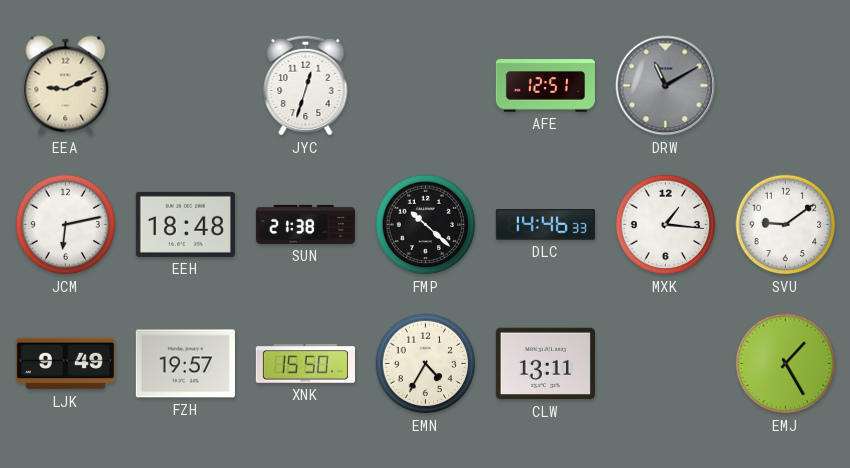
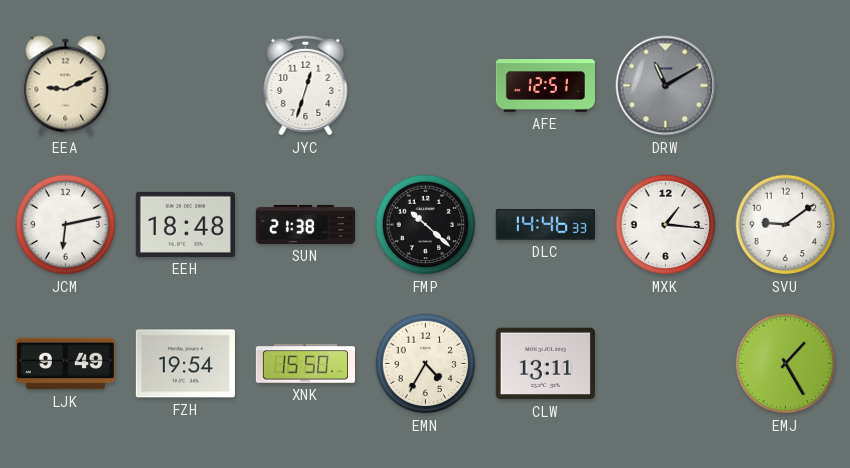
FZH: 19:57 -> 19:54 (185, 364)
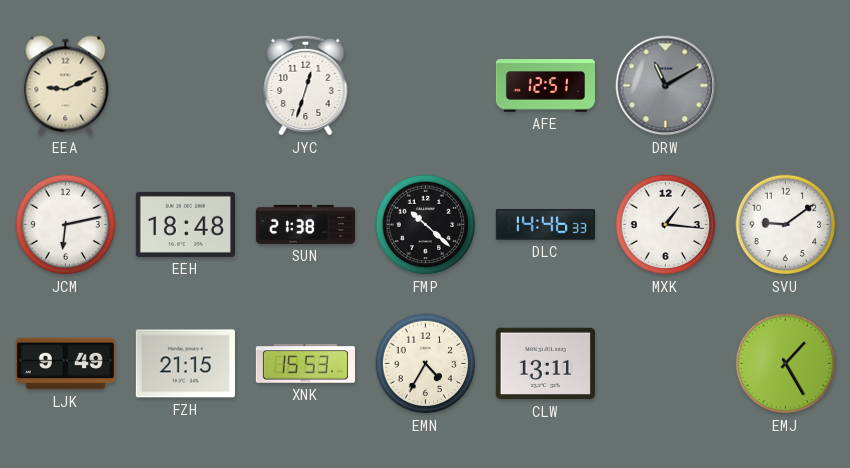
FZH: 19:54 -> 21:15 (185, 364)
XNK: 15:50 -> 15:53 (305, 364)
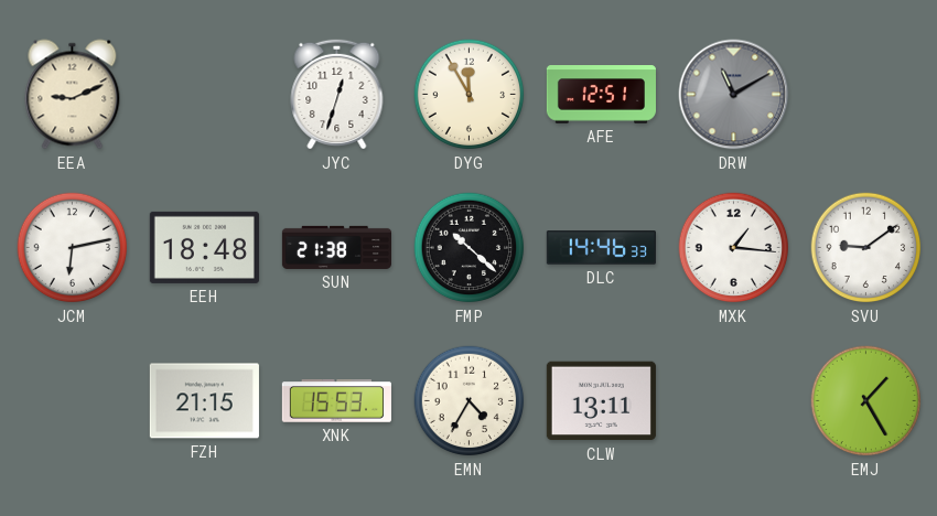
DYG: none -> 11:55 (470, 95)
LJK: 9:49 -> none (65, 364)
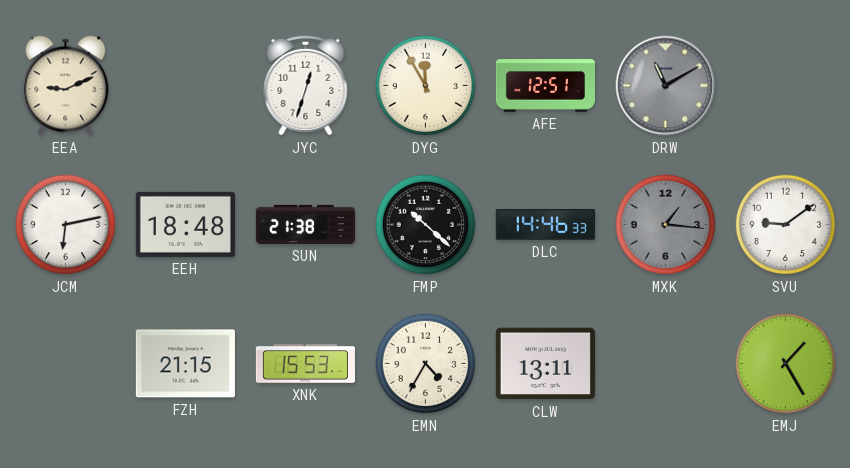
MXK dial: white -> grey (666, 225)
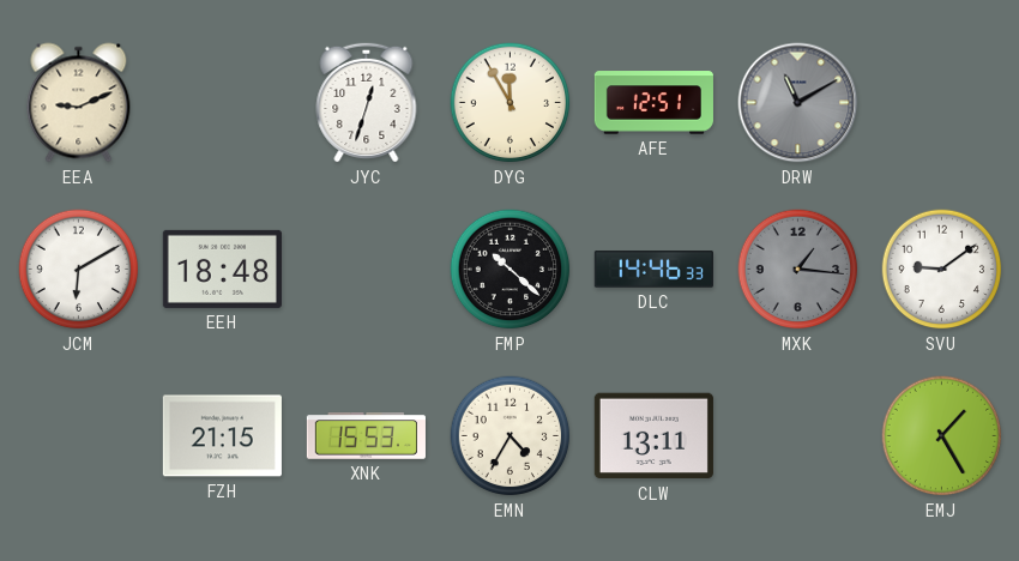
JCM: 6:13 -> 6:10 (79, 270)
SUN: 21:38 -> none (305, 224)
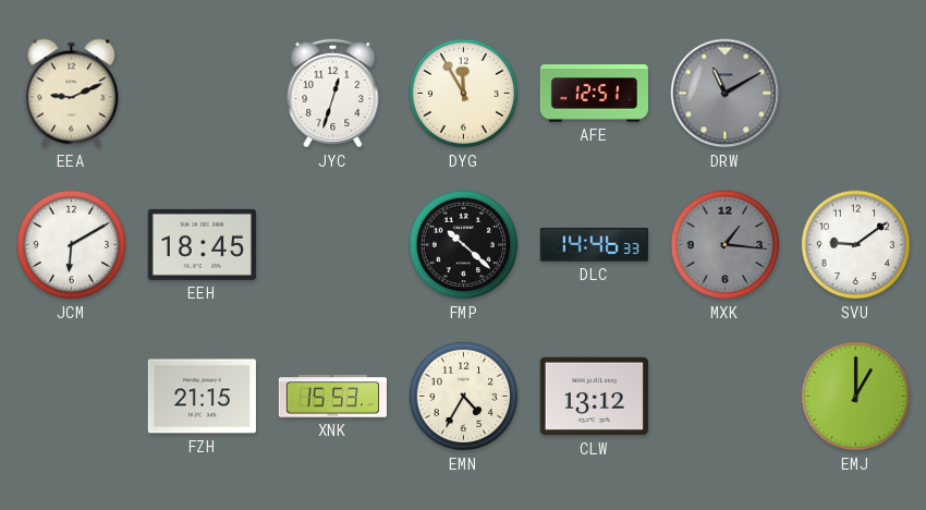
EEH: 18:48 -> 18:45 (202, 244)
CLW: 13:11 -> 13:12 (594, 397)
EMJ: 1:25 -> 1:00 (856, 397)
